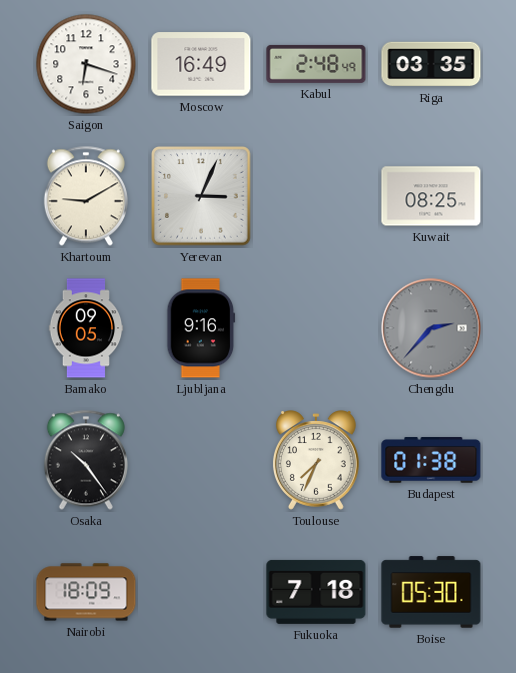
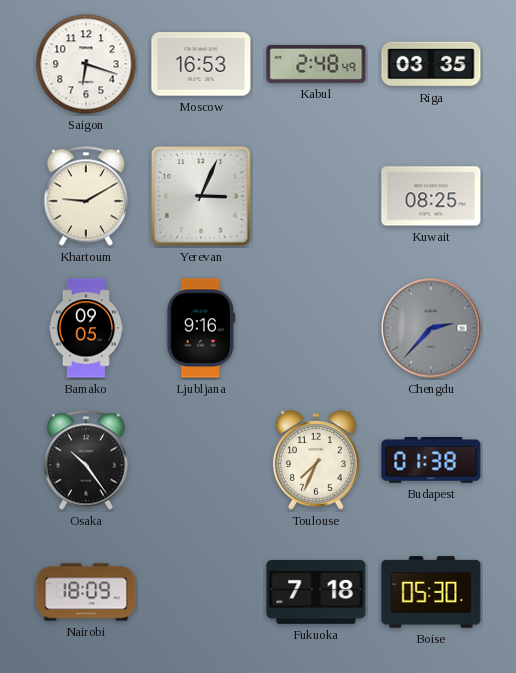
Moscow: 16:49 -> 16:53 (201, 64)
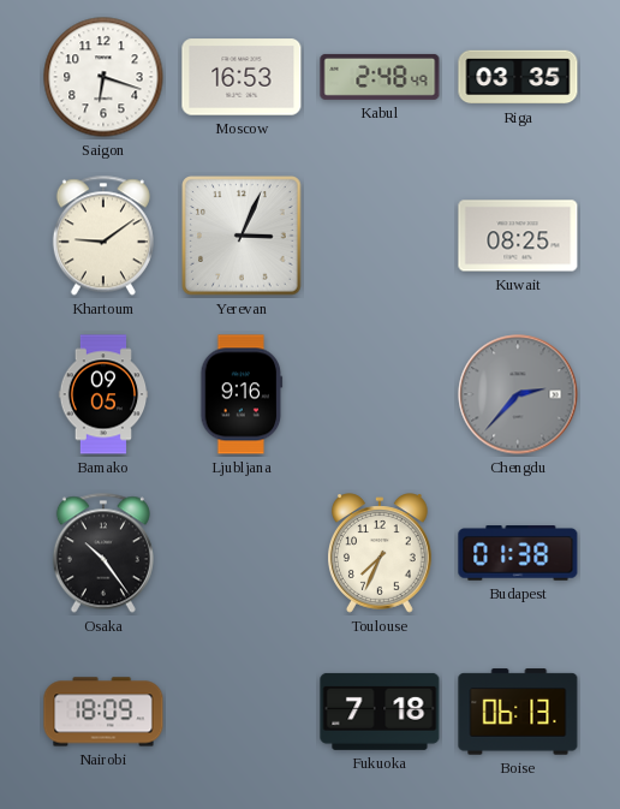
Khartoum: 9:10 -> 9:09 (103, 236)
Boise: 05:30 -> 06:13 (518, 712)
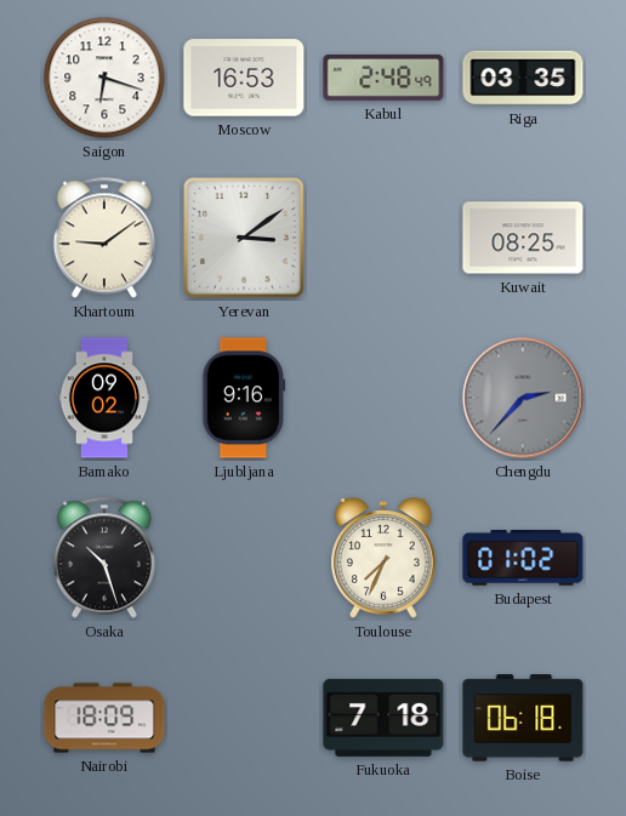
Yerevan: 3:04 -> 3:09 (244, 238)
Bamako: 09:05 -> 09:02 (104, 398)
Osaka: 10:24 -> 10:27 (104, 558)
Budapest: 01:38 -> 01:02 (523, 558)
Boise: 06:13 -> 06:18 (523, 718)
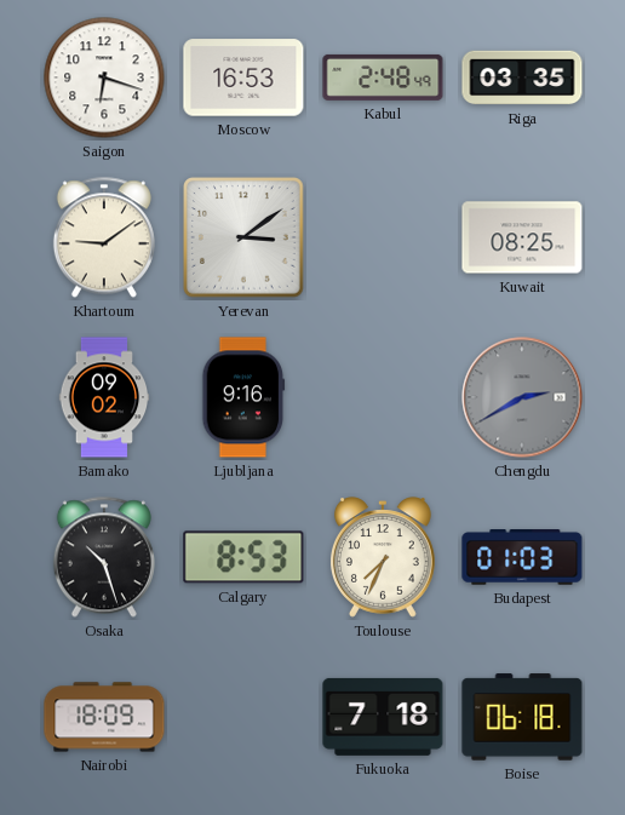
Chengdu: 2:37 -> 2:40 (522, 397)
Calgary: none -> 8:53 (243, 557)
Budapest: 01:02 -> 01:03 (522, 557)
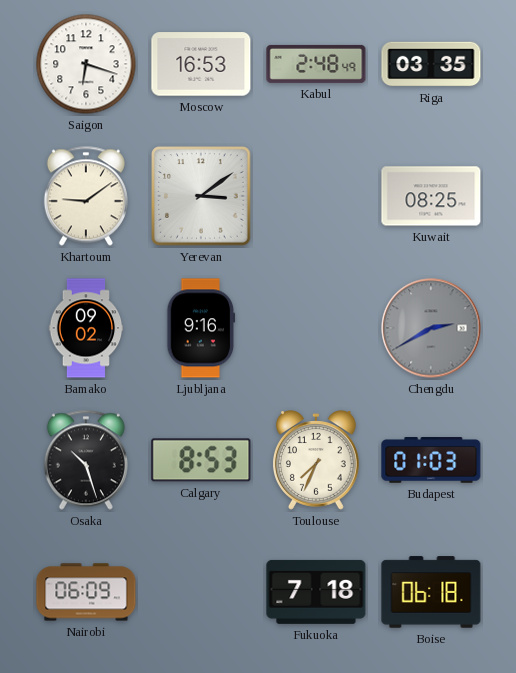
Nairobi: 18:09 -> 06:09 (86, 592)
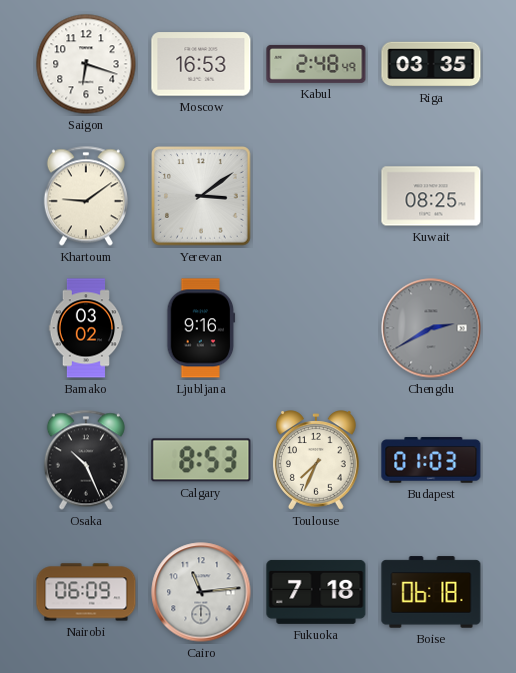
Bamako: 09:02 -> 03:02 (86, 328)
Osaka: 10:27 -> 10:26 (86, 460)
Cairo: none -> 11:14 (201, 592)
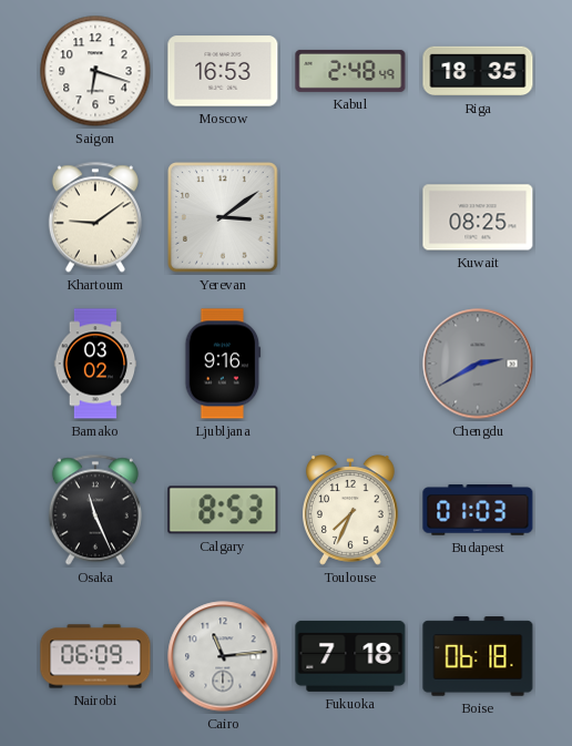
Riga: 03:35 -> 18:35 (478, 71)
Osaka: 10:26 -> 11:26 (95, 510)
